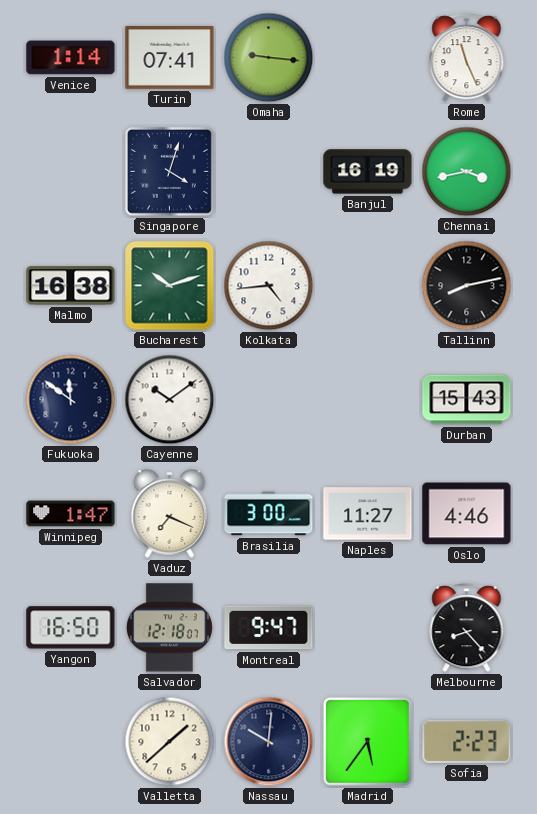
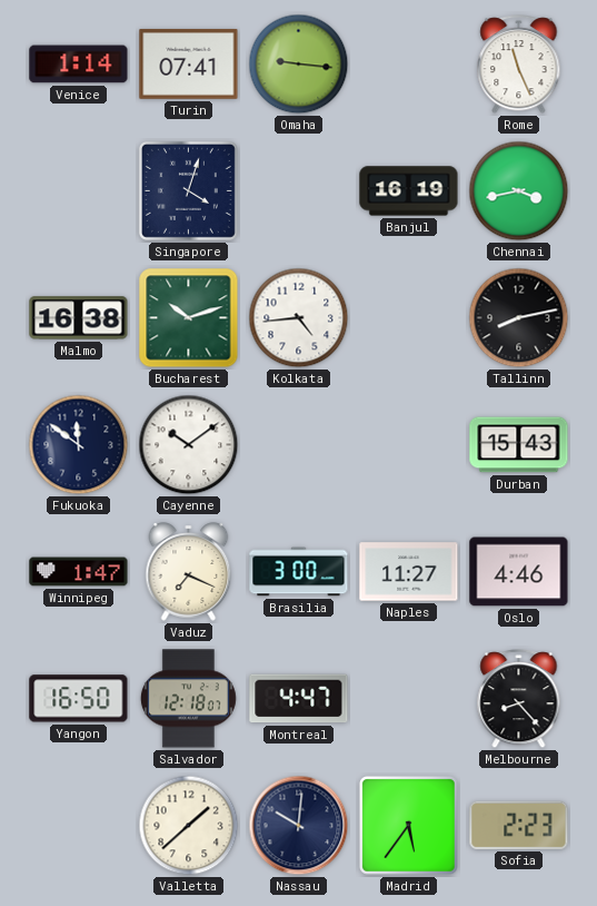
Montreal: 9:47 -> 4:47 (299, 699)
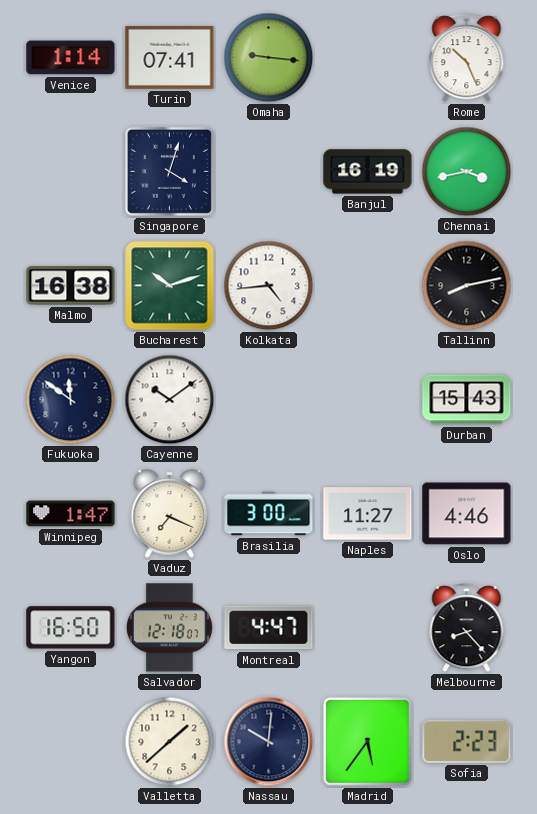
Rome: 11:26 -> 10:26 (467, 58)
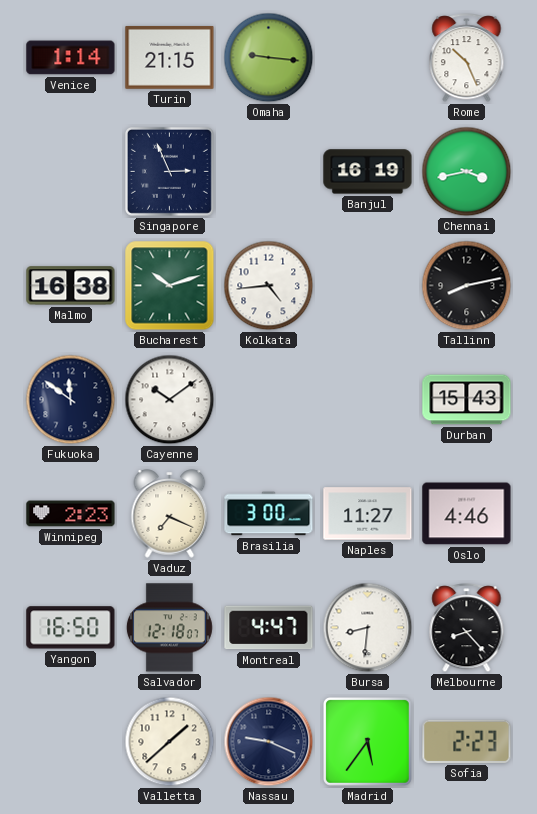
Turin: 07:41 -> 21:15 (170, 57)
Singapore: 4:03 -> 2:56 (169, 171)
Winnipeg: 1:47 -> 2:23 (71, 514)
Bursa: none -> 8:31 (368, 628)
Nassau: 10:01 -> 9:19 (269, 742)
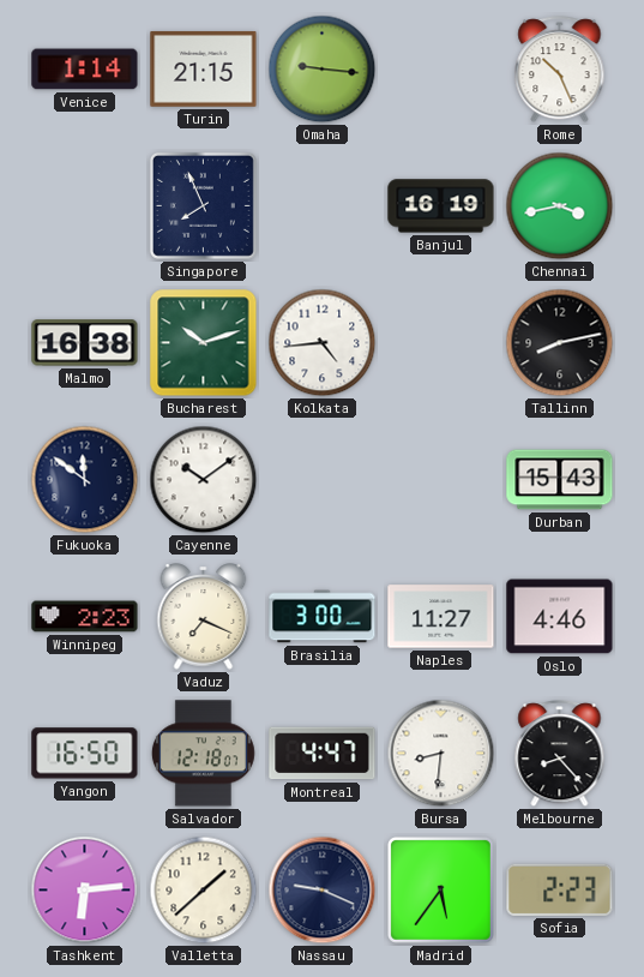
Singapore: 2:56 -> 7:56 (203, 205)
Tashkent: none -> 6:14 (85, 891)
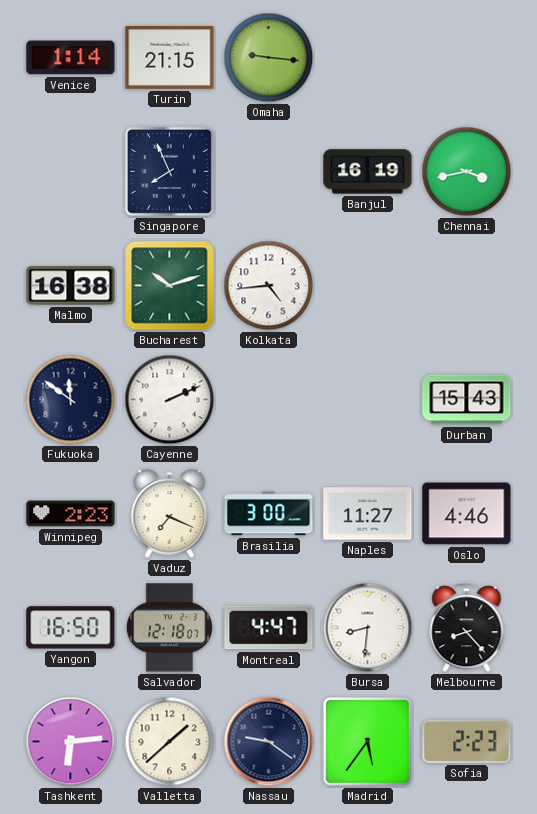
Rome: 10:26 -> none (560, 70)
Tallinn: 8:13 -> none (560, 343)
Cayenne: 10:09 -> 2:11 (170, 400)
Nassau: 9:19 -> 9:21 (269, 742)
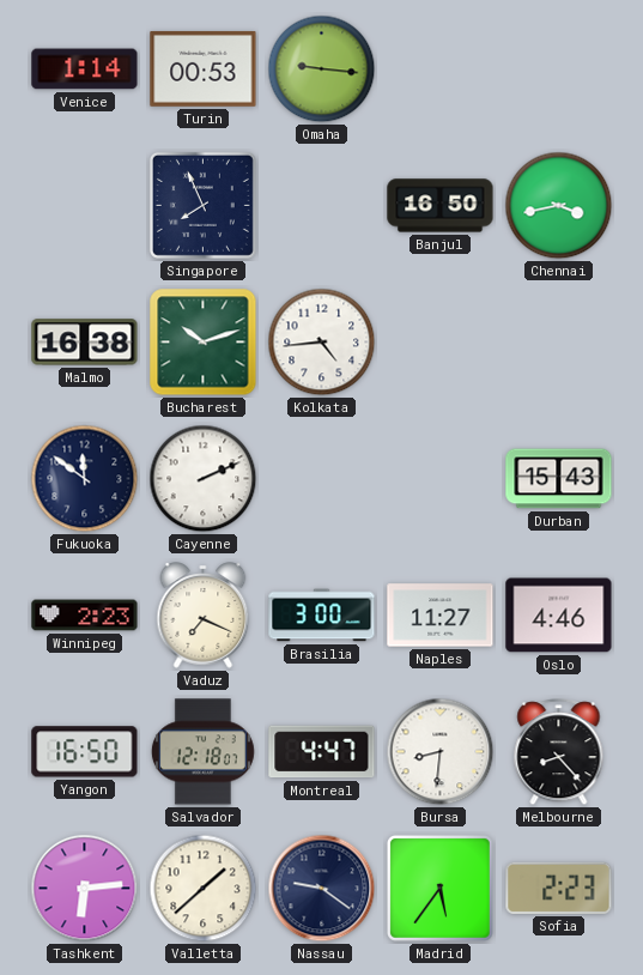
Turin: 21:15 -> 00:53 (204, 68)
Banjul: 16:19 -> 16:50 (441, 206)
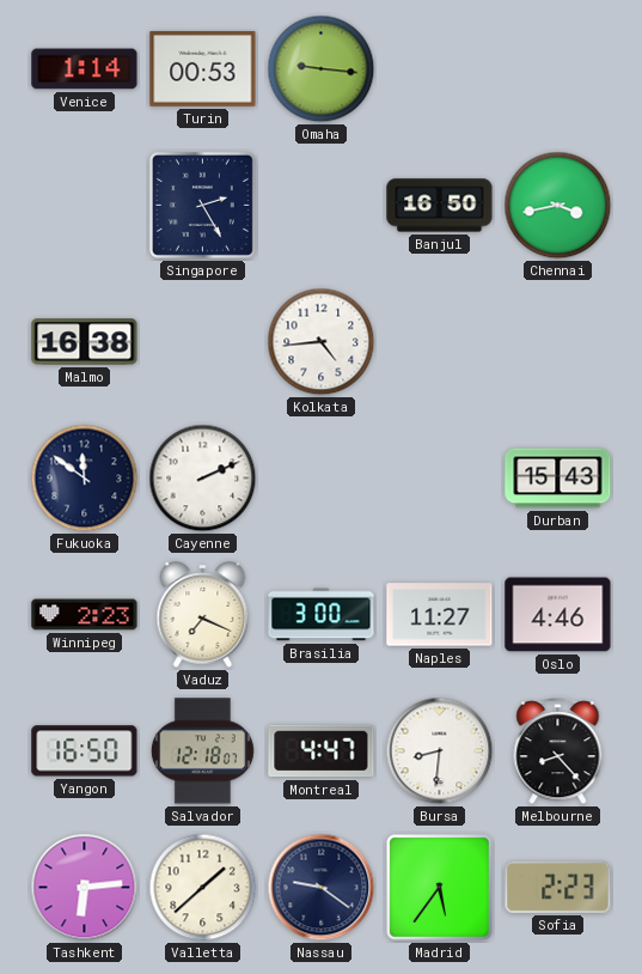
Singapore: 7:56 -> 2:25 (202, 205)
Bucharest: 10:12 -> none (204, 343)
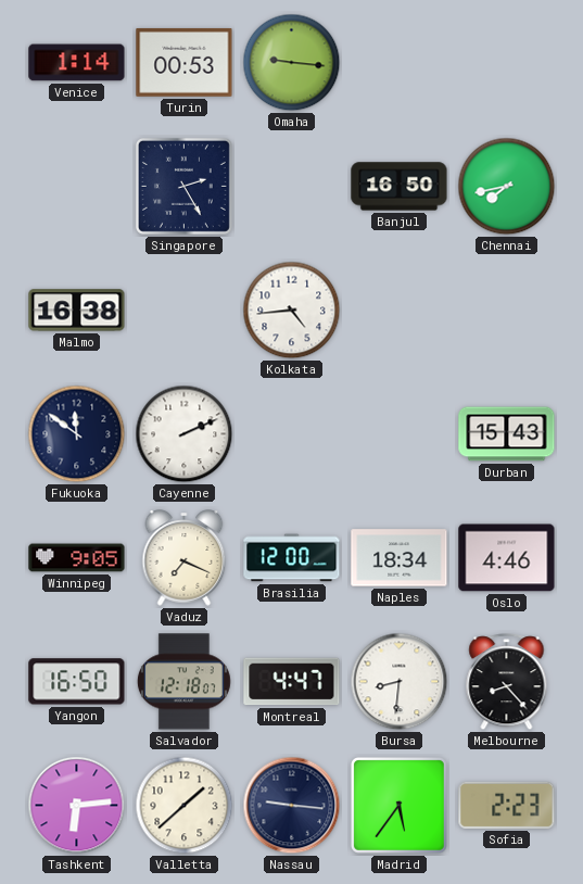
Chennai: 3:43 -> 7:43 (507, 187)
Winnipeg: 2:23 -> 9:05 (77, 558)
Brasilia: 3:00 -> 12:00 (292, 558)
Naples: 11:27 -> 18:34 (400, 558)
Nassau: 9:21 -> 9:16 (292, 806)
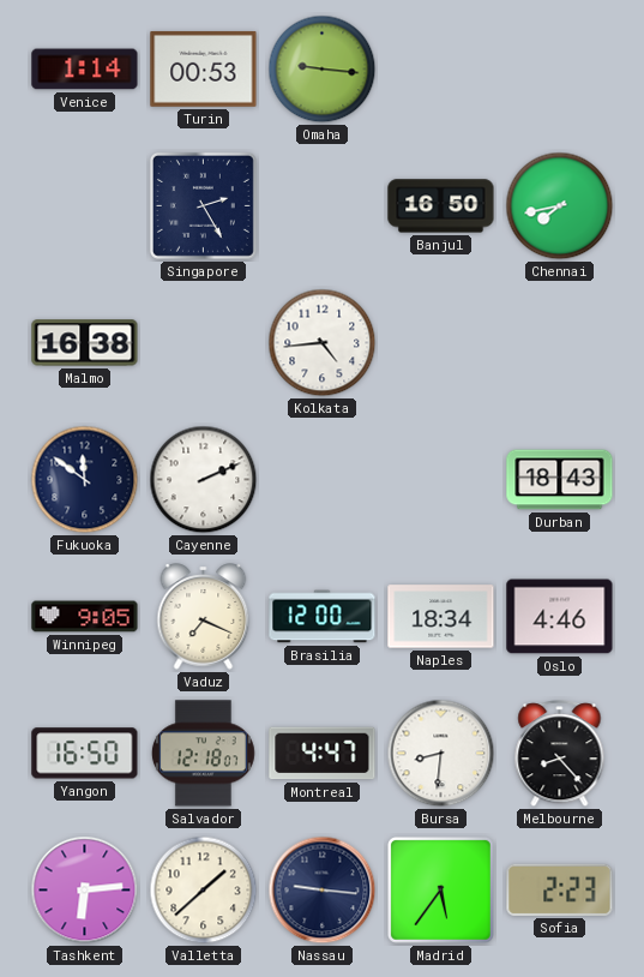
Durban: 15:43 -> 18:43 (560, 480)
